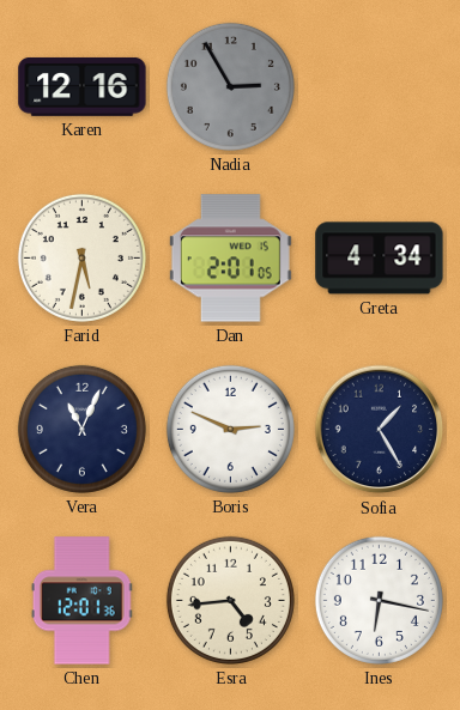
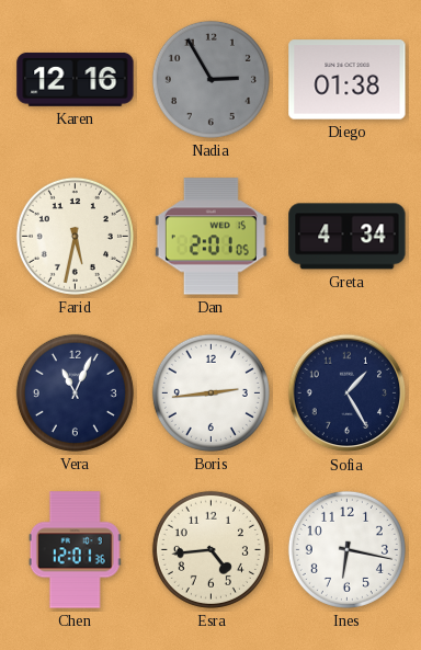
Diego: none -> 01:38 (348, 80)
Boris: 2:49 -> 2:44 (210, 392)
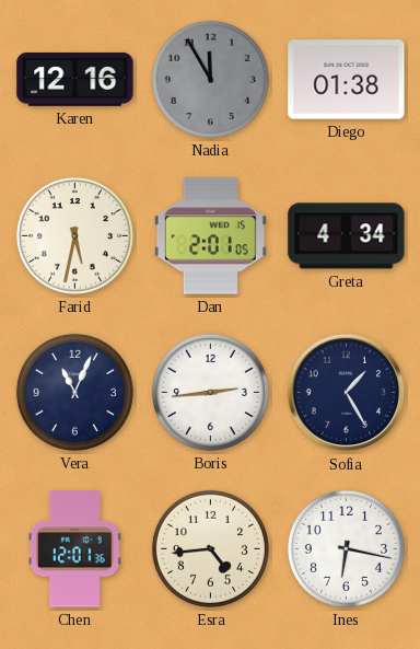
Nadia: 2:55 -> 11:55 (210, 79)
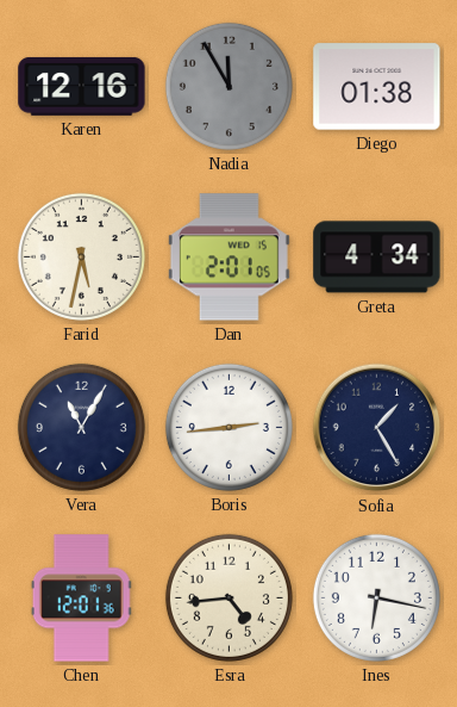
Vera: 11:04 -> 11:05 (81, 427)
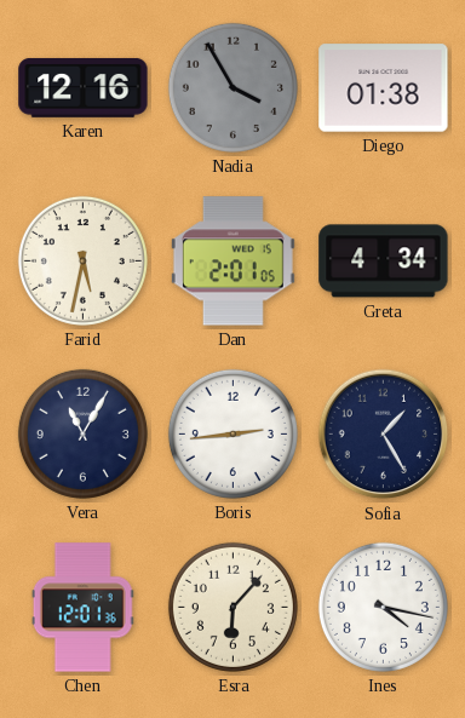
Nadia: 11:55 -> 3:55 (232, 87)
Esra: 4:44 -> 6:07 (232, 607)
Ines: 6:17 -> 4:17 (383, 607)
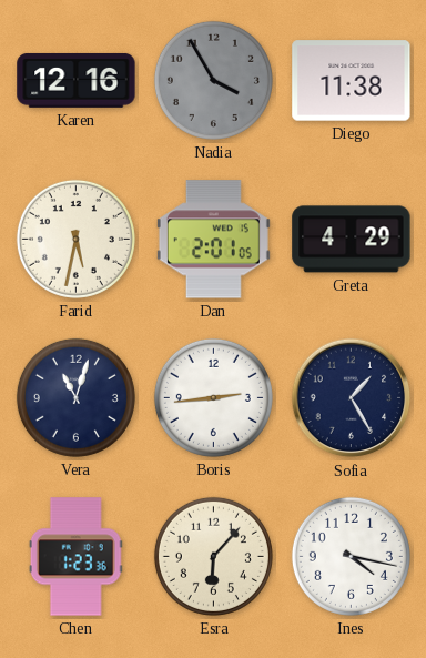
Diego: 01:38 -> 11:38 (352, 81)
Greta: 4:34 -> 4:29 (352, 240)
Vera: 11:05 -> 11:03 (75, 397)
Chen: 12:01 -> 1:23 (75, 557)
